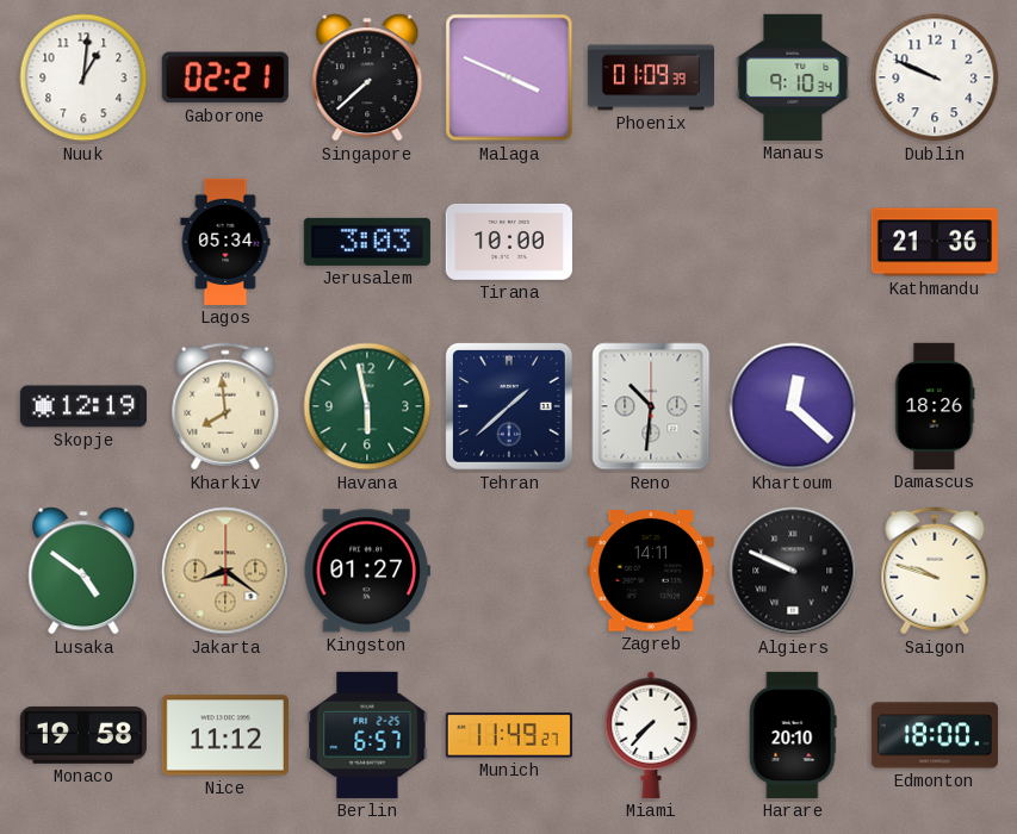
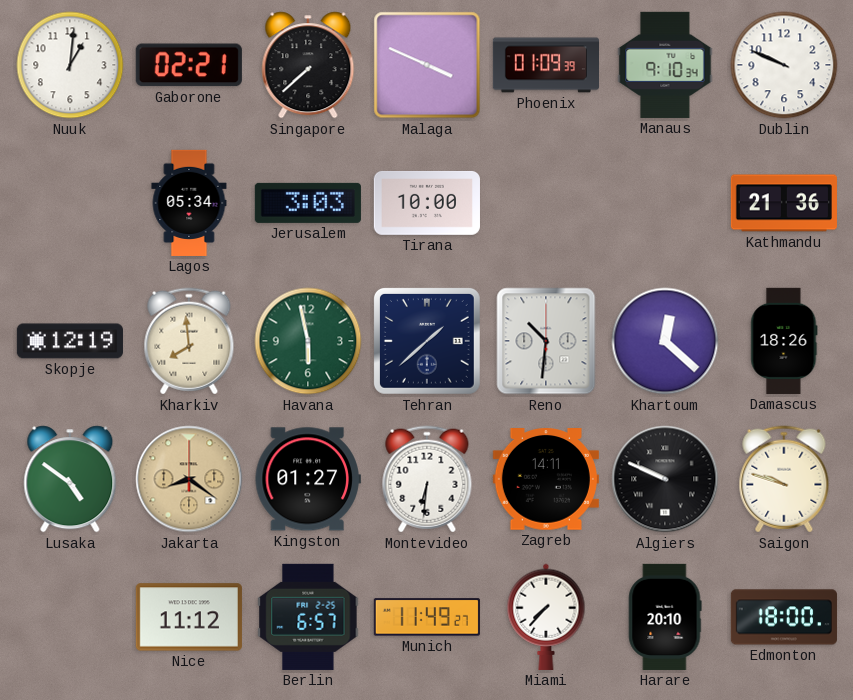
Montevideo: none -> 6:31 (427, 479)
Monaco: 19:58 -> none (83, 735)
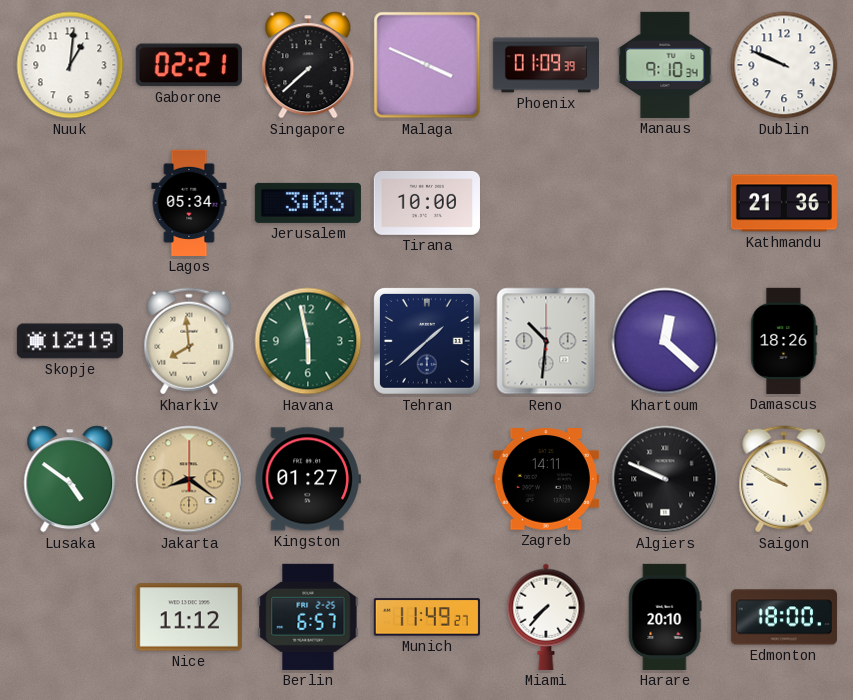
Montevideo: 6:31 -> none (427, 479)
Saigon: 9:48 -> 9:50 (784, 479)
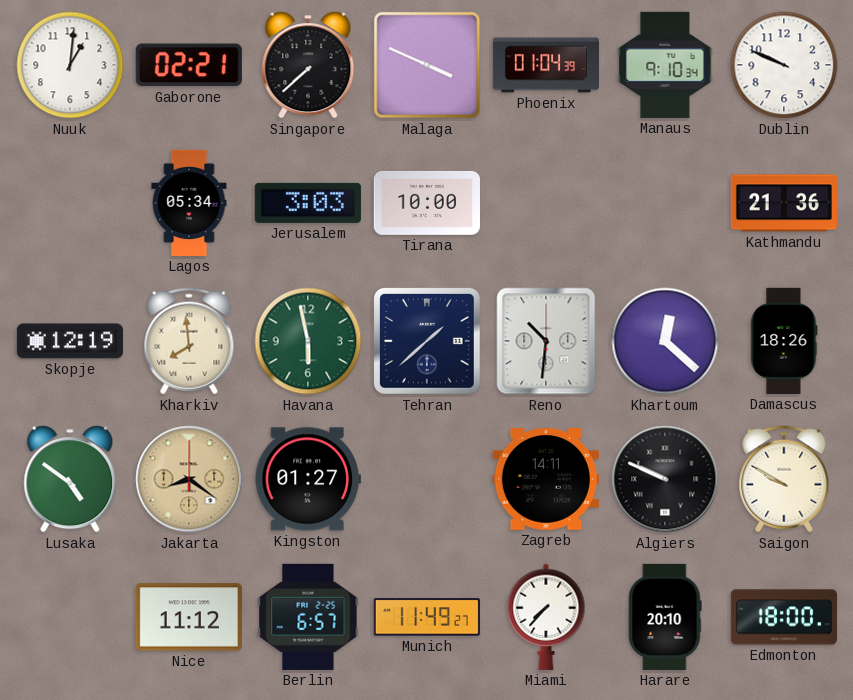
Phoenix: 01:09 -> 01:04 (545, 65)
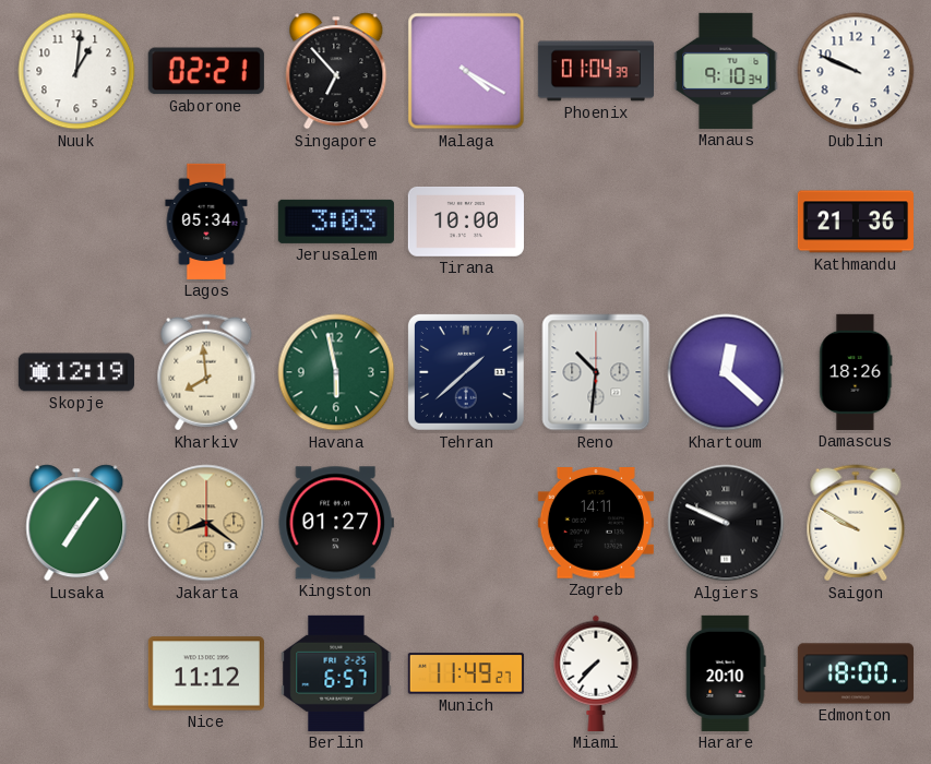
Singapore: 7:38 -> 6:53 (336, 71)
Malaga: 3:49 -> 4:20 (466, 71)
Lusaka: 4:51 -> 7:06 (76, 523)
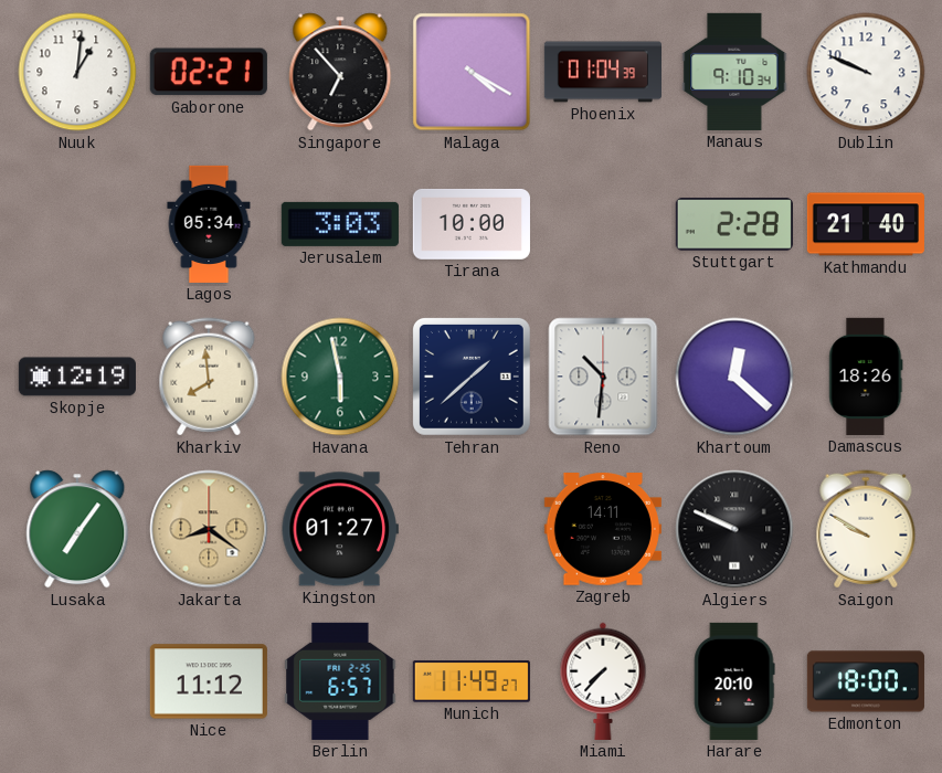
Stuttgart: none -> 2:28 (734, 224)
Kathmandu: 21:36 -> 21:40 (866, 224)
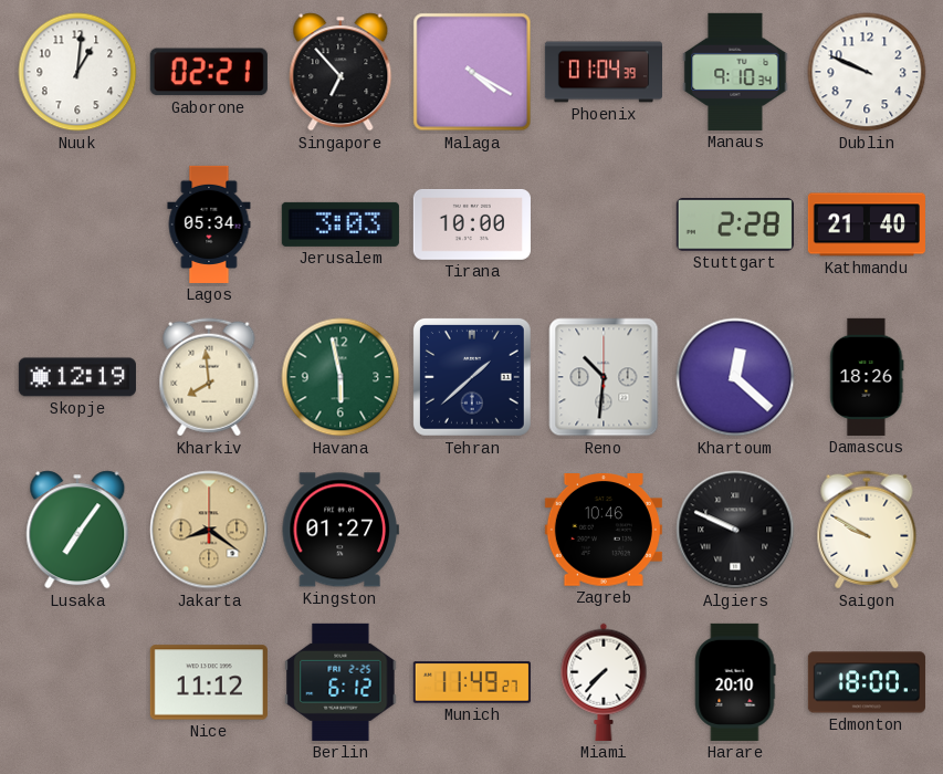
Zagreb: 14:11 -> 10:46 (604, 531)
Berlin: 6:57 -> 6:12 (340, 682)
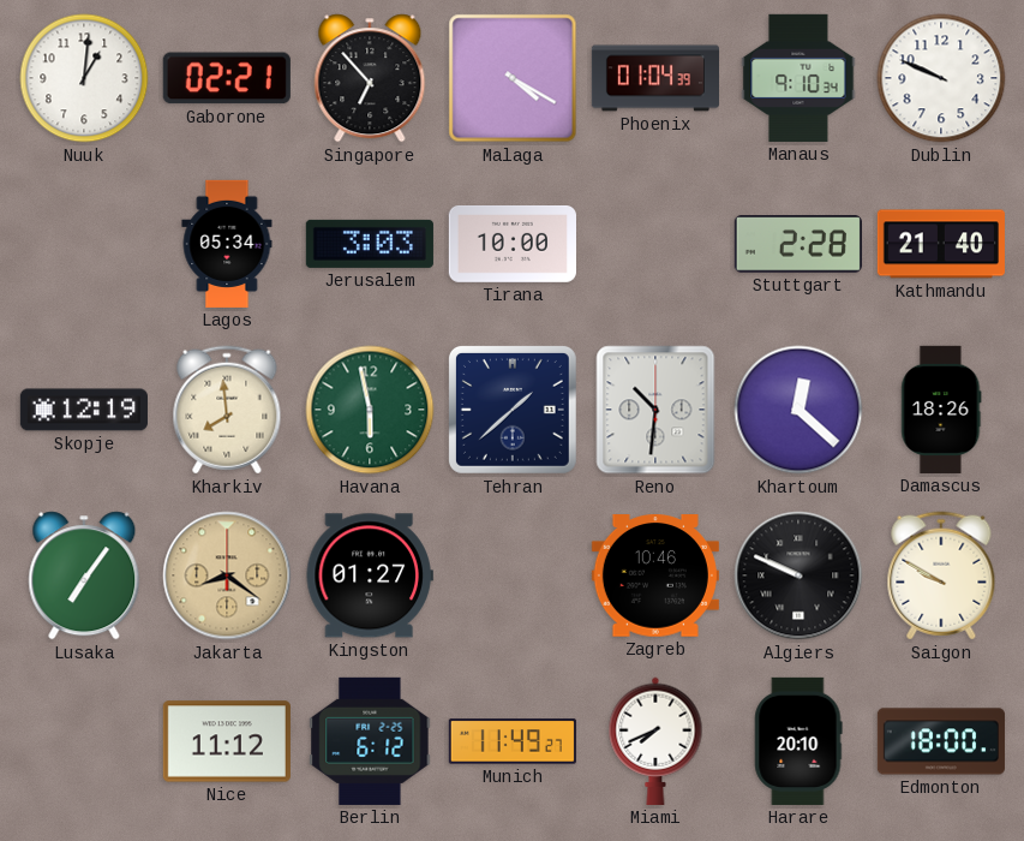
Miami: 7:37 -> 7:41 (655, 741)
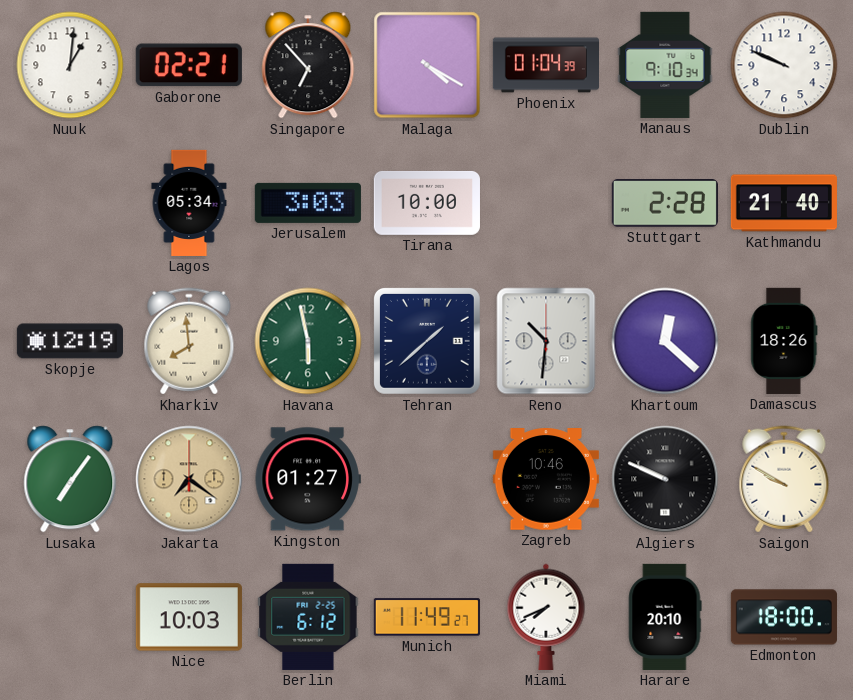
Jakarta: 8:21 -> 7:21 (189, 479)
Nice: 11:12 -> 10:03 (189, 617)
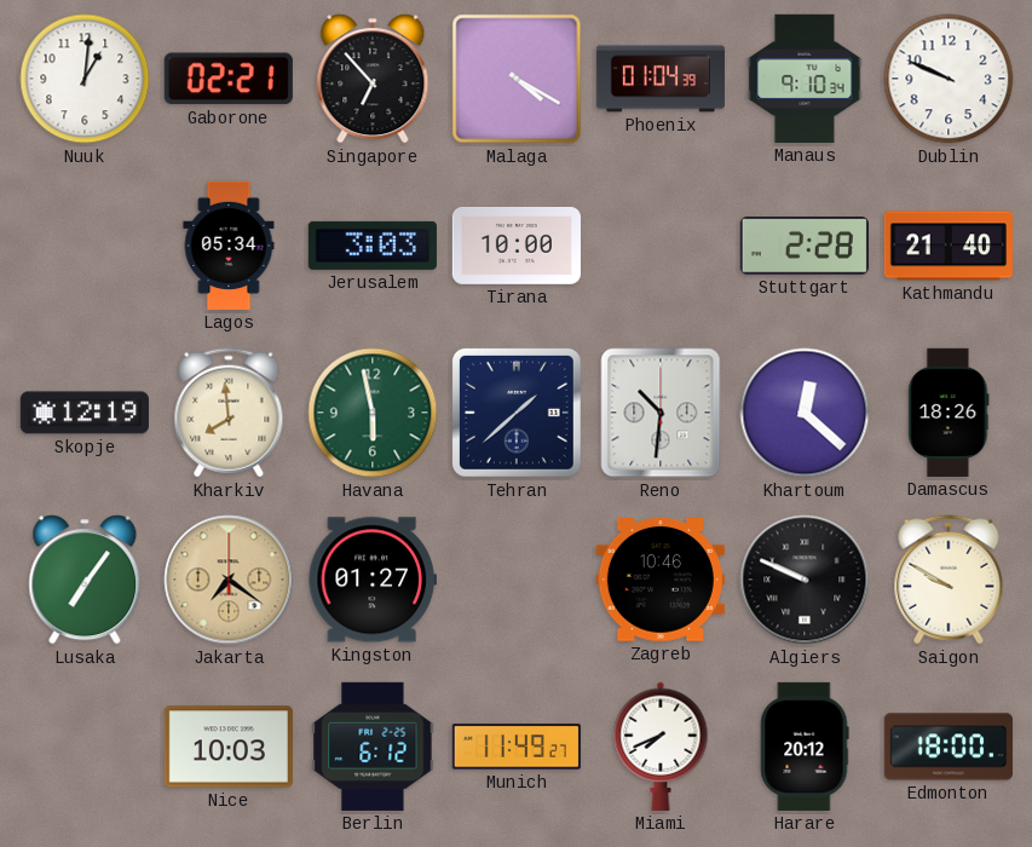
Harare: 20:10 -> 20:12 (805, 747)
